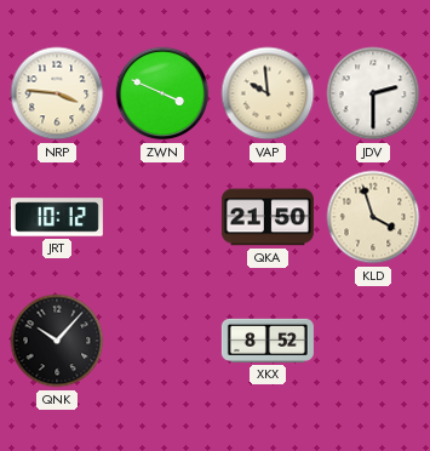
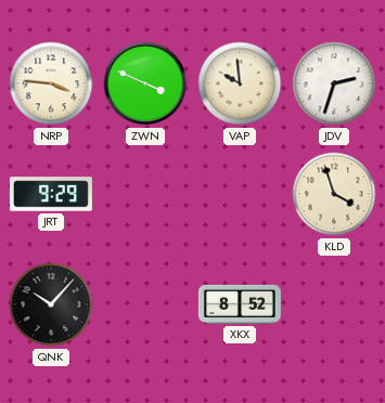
JDV: 2:30 -> 2:33 (334, 83)
JRT: 10:12 -> 9:29 (51, 194)
QKA: 21:50 -> none (268, 217)
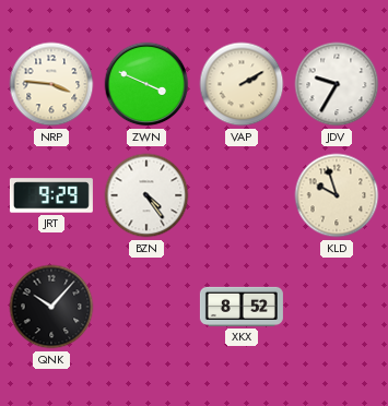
VAP: 9:59 -> 2:10 (242, 84)
JDV: 2:33 -> 9:35 (337, 84)
BZN: none -> 4:24 (146, 195)
KLD: 3:57 -> 9:57 (337, 195)
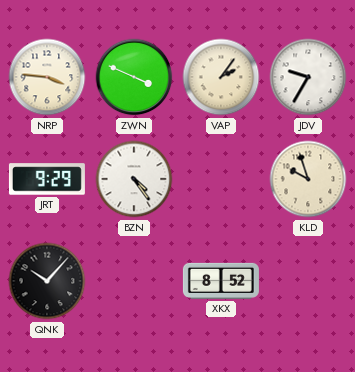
VAP: 2:10 -> 2:06 (221, 77)
